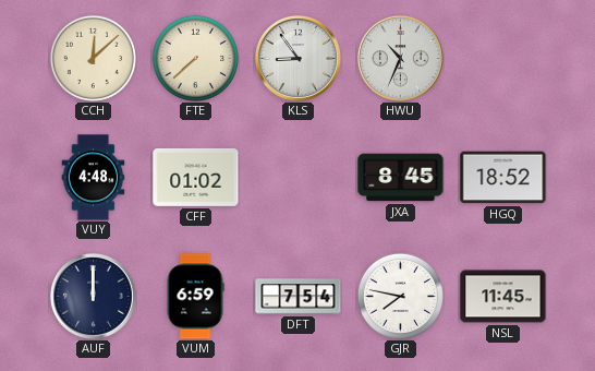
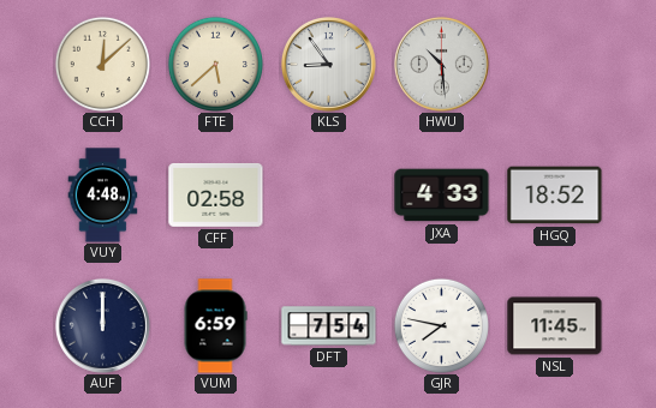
FTE: 7:38 -> 5:38 (215, 64)
HWU: 10:34 -> 10:29 (441, 64)
CFF: 01:02 -> 02:58 (216, 194)
JXA: 8:45 -> 4:33 (442, 196)
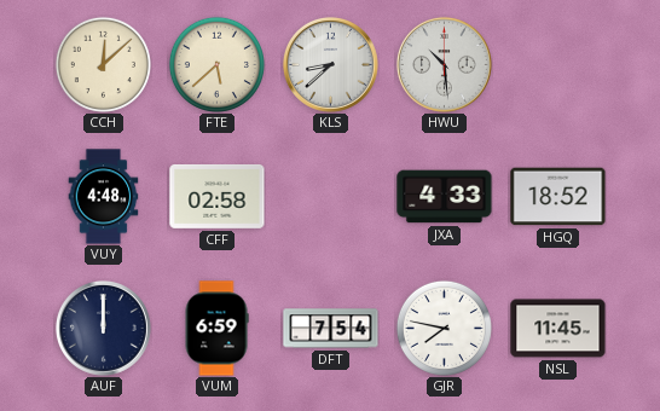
KLS: 8:54 -> 8:38 (330, 64)
